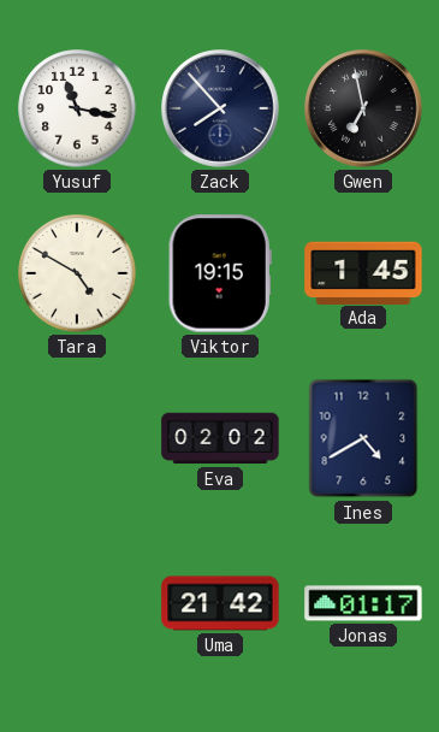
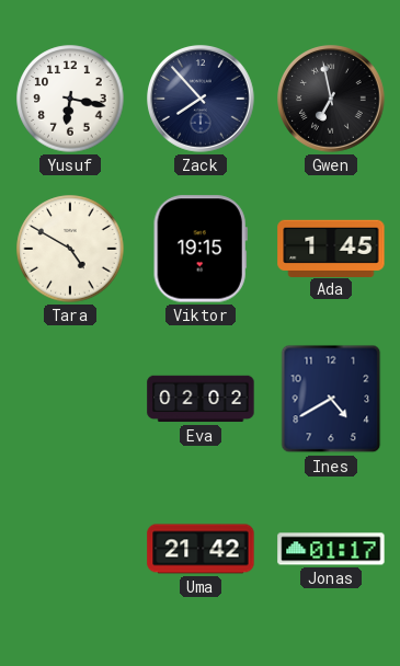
Yusuf: 11:17 -> 6:17 (70, 99)
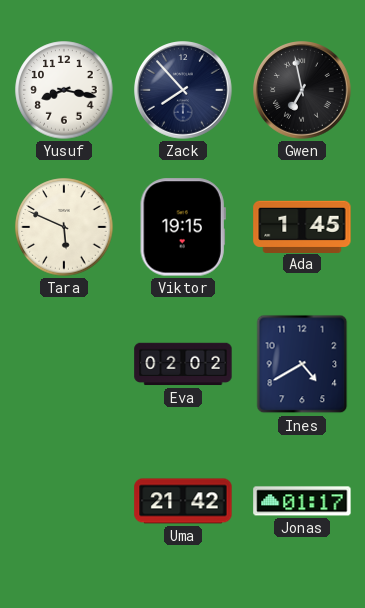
Yusuf: 6:17 -> 8:17 (64, 90)
Tara: 4:50 -> 5:49 (64, 227)
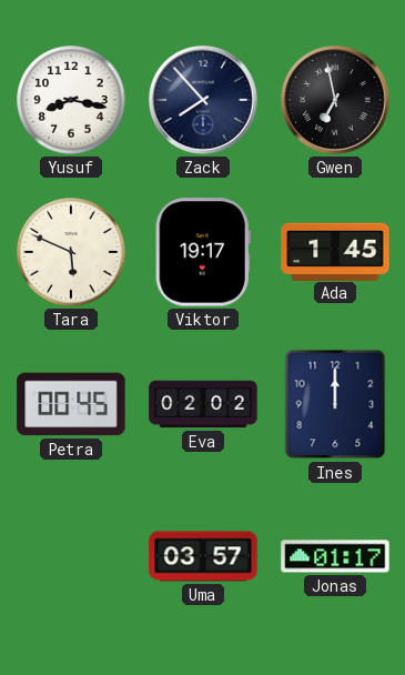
Viktor: 19:15 -> 19:17 (203, 252)
Petra: none -> 00:45 (71, 404)
Ines: 4:40 -> 12:00 (335, 404)
Uma: 21:42 -> 03:57 (203, 556)
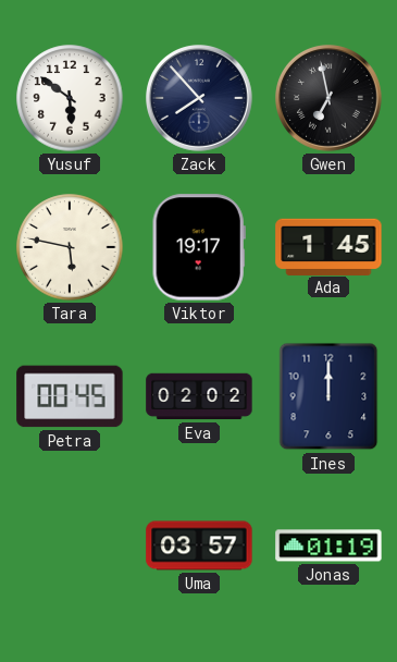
Yusuf: 8:17 -> 5:51 (70, 98)
Tara: 5:49 -> 5:47 (70, 247)
Jonas: 01:17 -> 01:19 (328, 545)
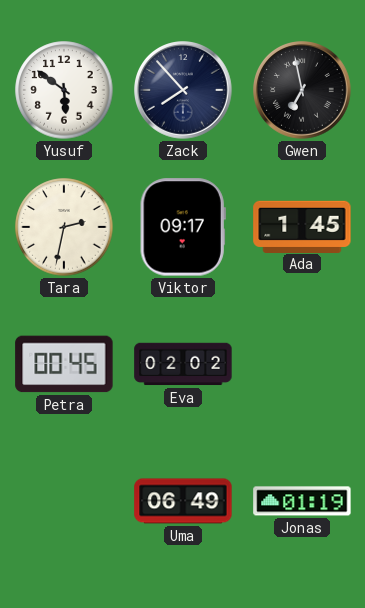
Tara: 5:47 -> 2:32 (64, 227)
Viktor: 19:17 -> 09:17 (183, 227)
Ines: 12:00 -> none (328, 396)
Uma: 03:57 -> 06:49 (183, 501)
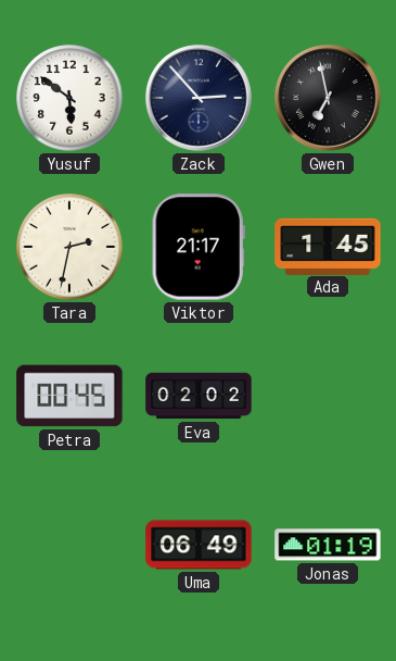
Zack: 7:53 -> 2:53 (200, 99)
Viktor: 09:17 -> 21:17 (199, 247)
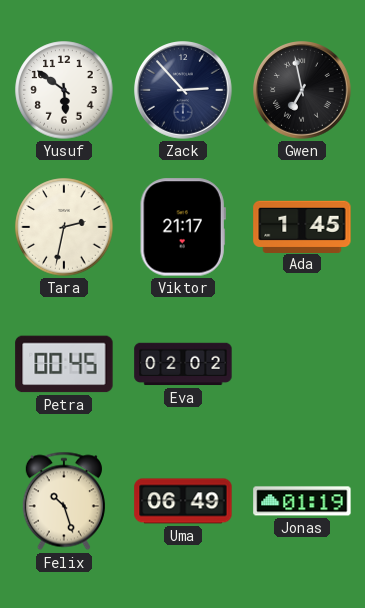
Felix: none -> 10:27 (64, 501)
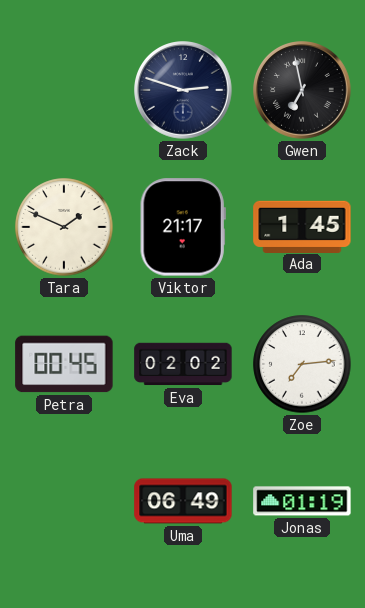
Yusuf: 5:51 -> none (64, 90)
Zack: 2:53 -> 2:48 (184, 91)
Tara: 2:32 -> 1:49 (64, 227)
Zoe: none -> 7:14 (302, 364)
Felix: 10:27 -> none (64, 501)
